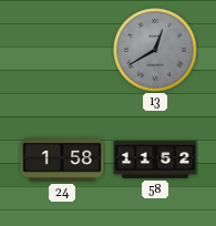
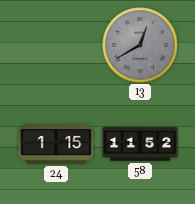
24: 1:58 -> 1:15 (56, 144)
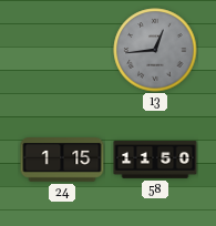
13: 12:40 -> 12:44 (155, 50)
58: 11:52 -> 11:50 (155, 160)
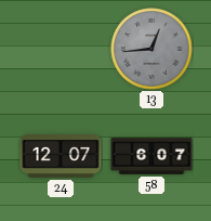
24: 1:15 -> 12:07 (61, 156)
58: 11:50 -> 6:07 (151, 156)
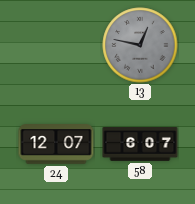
13: 12:44 -> 12:47 (140, 45)
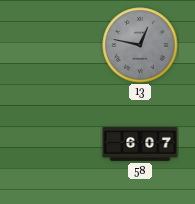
24: 12:07 -> none (56, 144)
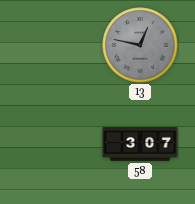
58: 6:07 -> 3:07 (140, 144)
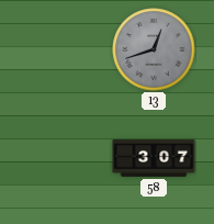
13: 12:47 -> 12:42 (154, 49)
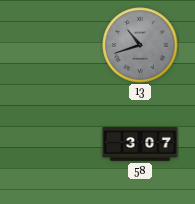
13: 12:42 -> 10:42 (140, 45)
